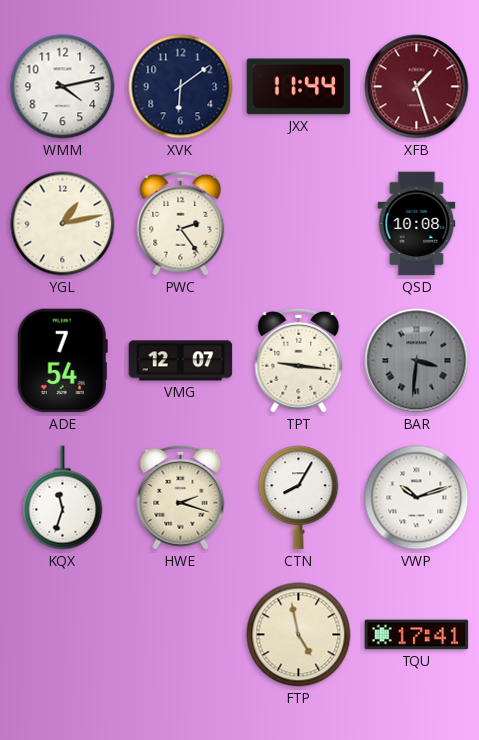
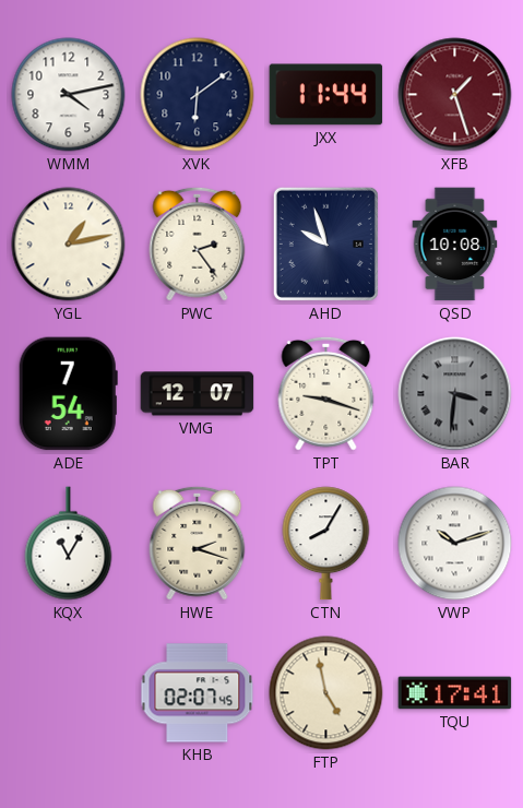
AHD: none -> 9:57 (325, 243)
TPT: 9:16 -> 9:18 (326, 393)
KQX: 11:33 -> 11:05 (69, 544)
KHB: none -> 02:07 (198, 693)
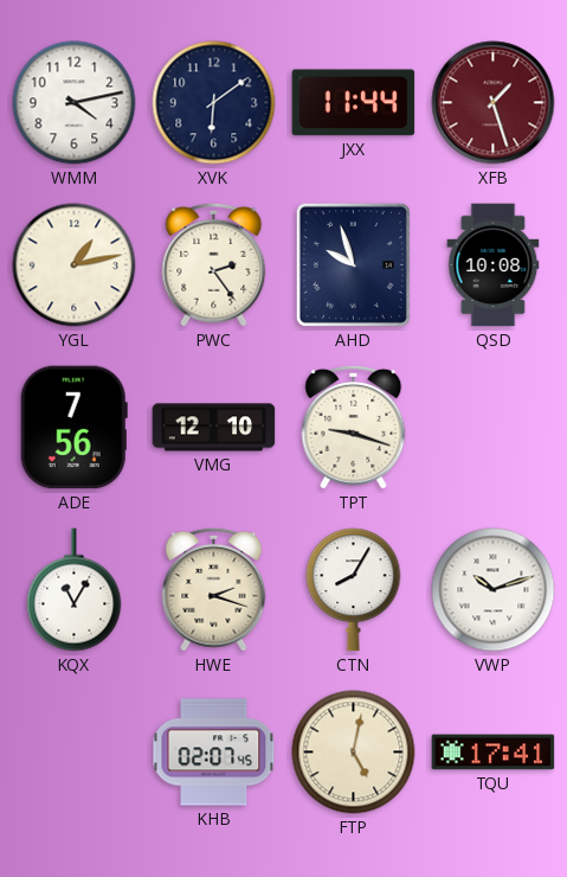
ADE: 7:54 -> 7:56 (73, 428)
VMG: 12:07 -> 12:10 (214, 428)
BAR: 3:31 -> none (455, 394)
FTP: 4:58 -> 5:02 (354, 753)
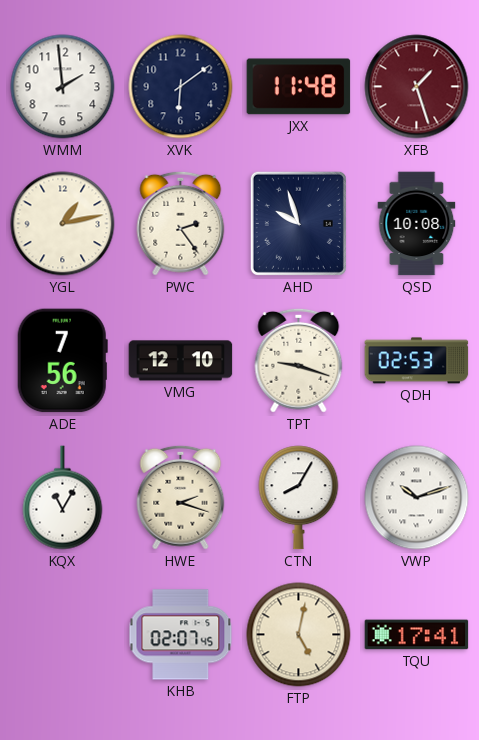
WMM: 4:13 -> 1:59 (63, 87)
JXX: 11:44 -> 11:48 (299, 87)
QDH: none -> 02:53 (417, 361)
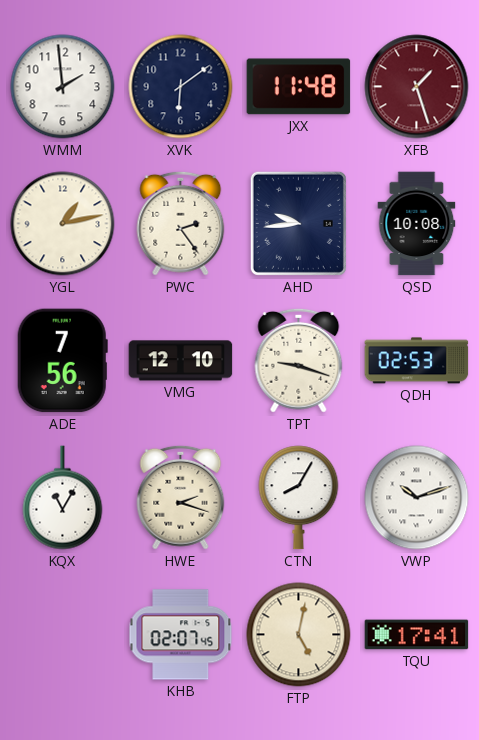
AHD: 9:57 -> 9:44 (298, 223)
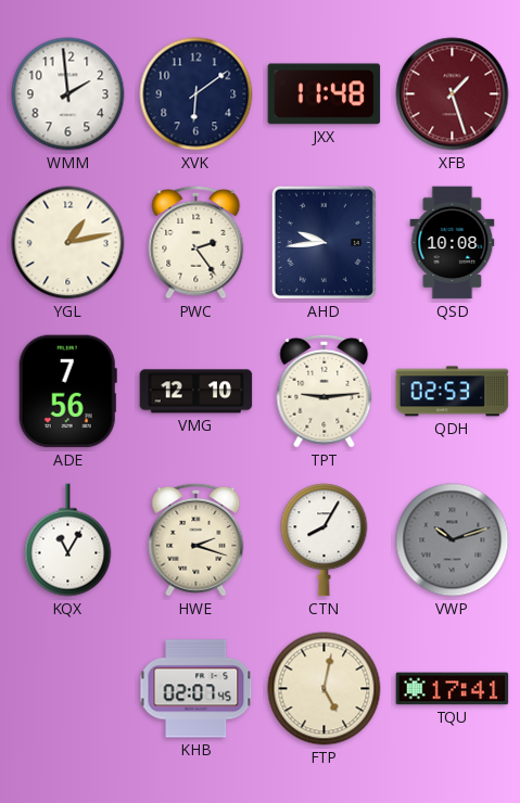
TPT: 9:18 -> 9:14 (325, 391)
VWP dial: white -> grey (453, 540)
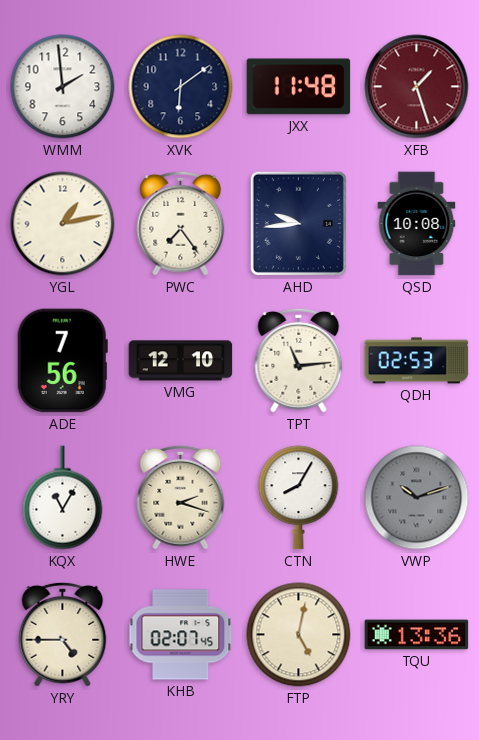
PWC: 2:24 -> 7:24 (181, 223)
TPT: 9:14 -> 11:14 (299, 360)
YRY: none -> 4:45 (63, 634)
TQU: 17:41 -> 13:36 (417, 635)
